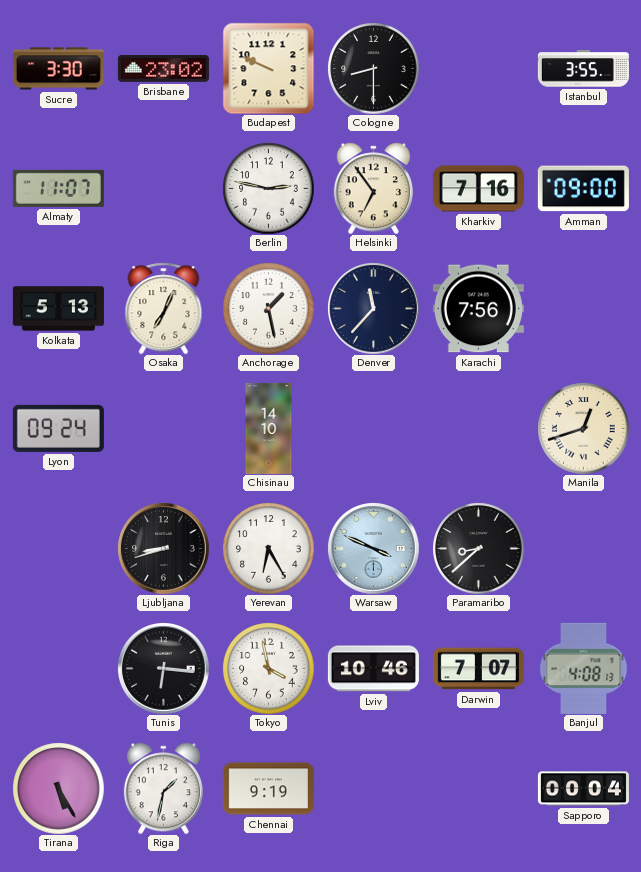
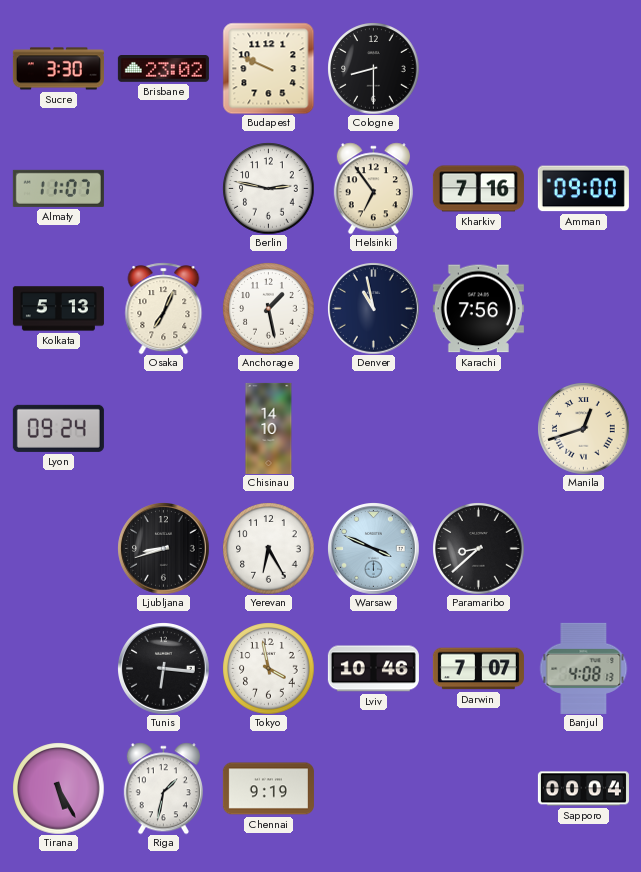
Istanbul: 3:55 -> none (583, 69)
Denver: 11:37 -> 10:58 (374, 309)
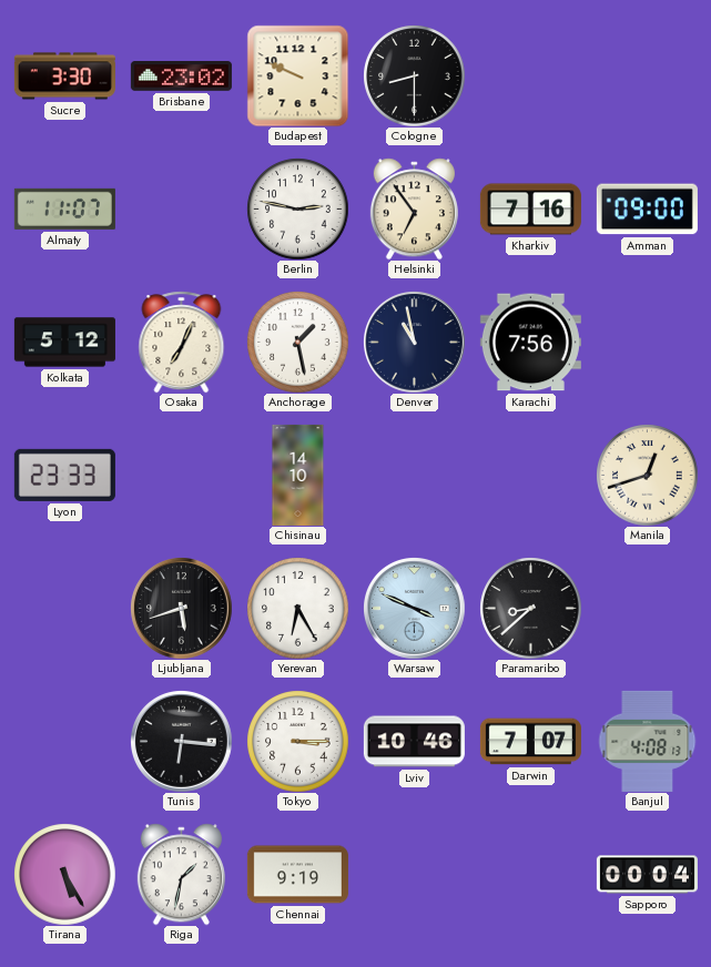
Kolkata: 5:13 -> 5:12 (64, 343)
Lyon: 09:24 -> 23:33 (64, 475)
Ljubljana: 8:42 -> 5:42 (182, 609)
Tokyo: 3:58 -> 3:15 (297, 741)
